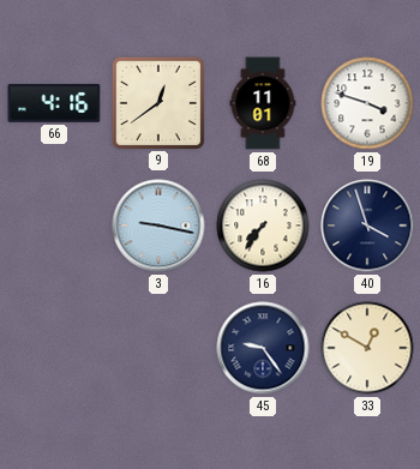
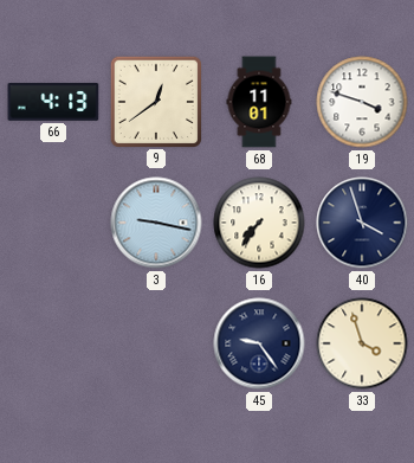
66: 4:16 -> 4:13 (53, 102)
33: 12:50 -> 3:57 (362, 343)
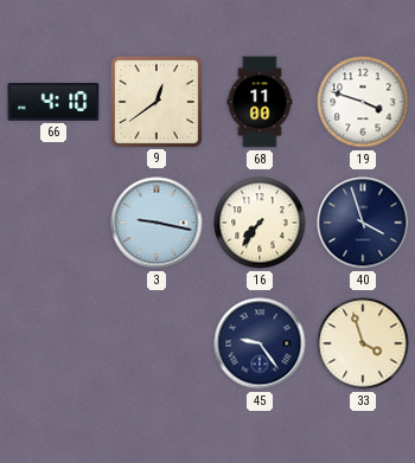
66: 4:13 -> 4:10 (53, 102)
68: 11:01 -> 11:00 (260, 102)
